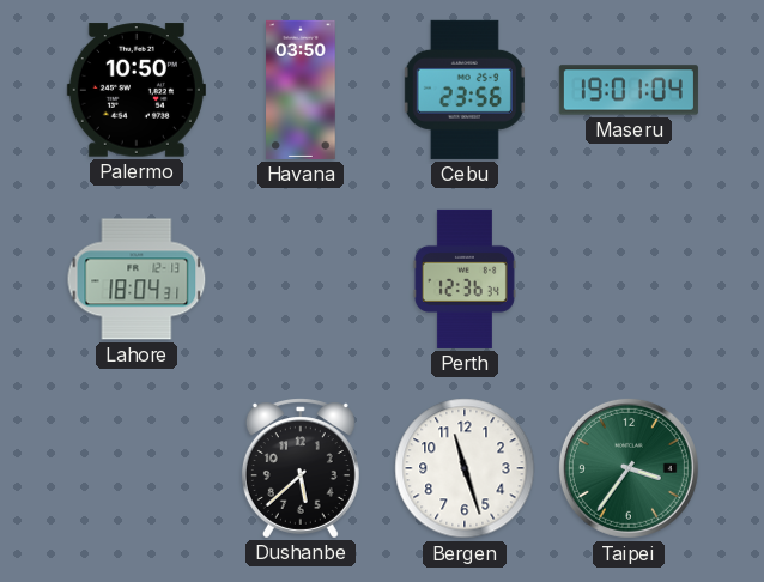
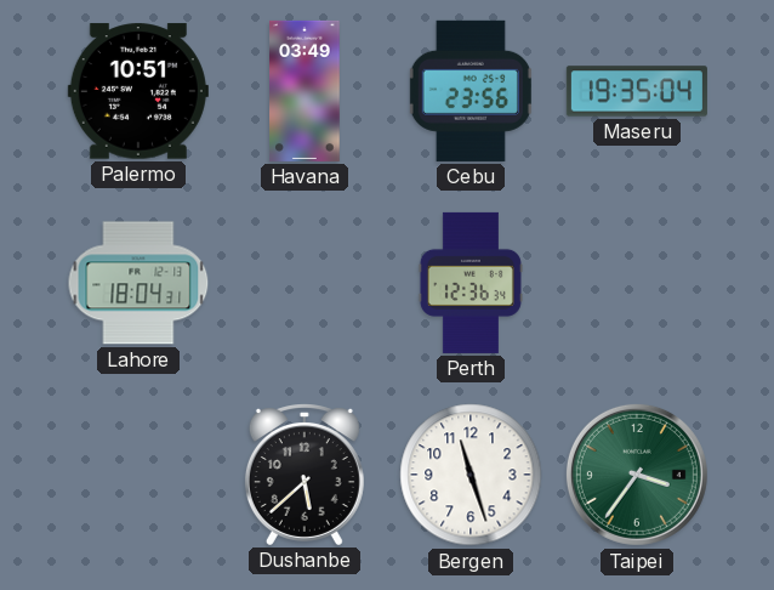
Palermo: 10:50 -> 10:51 (138, 91)
Havana: 03:50 -> 03:49 (305, 91)
Maseru: 19:01 -> 19:35 (637, 91)
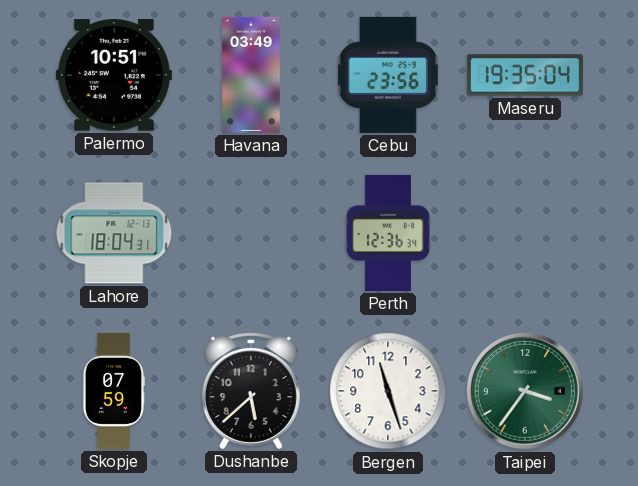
Skopje: none -> 07:59 (113, 391)
